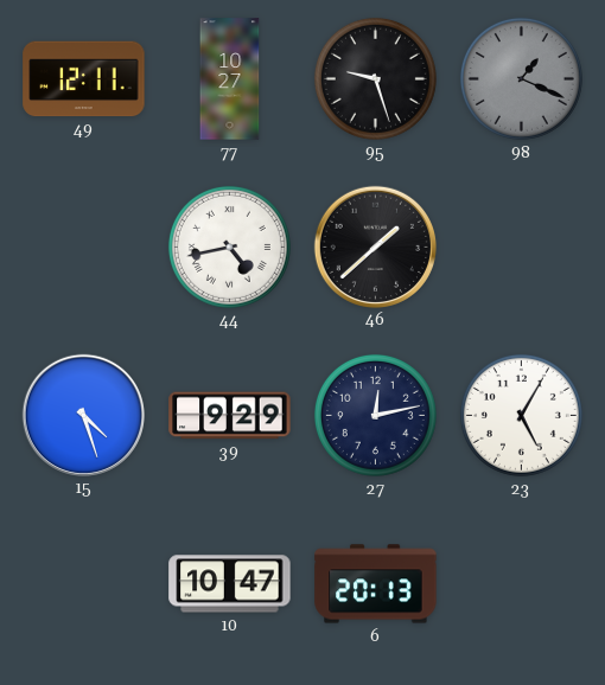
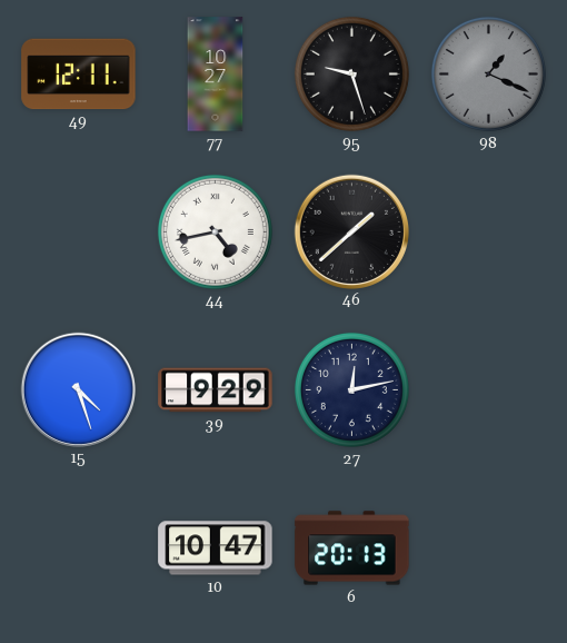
23: 5:05 -> none (521, 415)
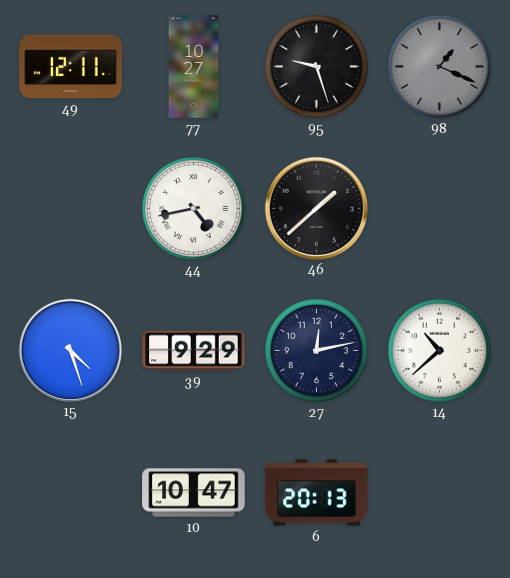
14: none -> 10:38 (439, 350)
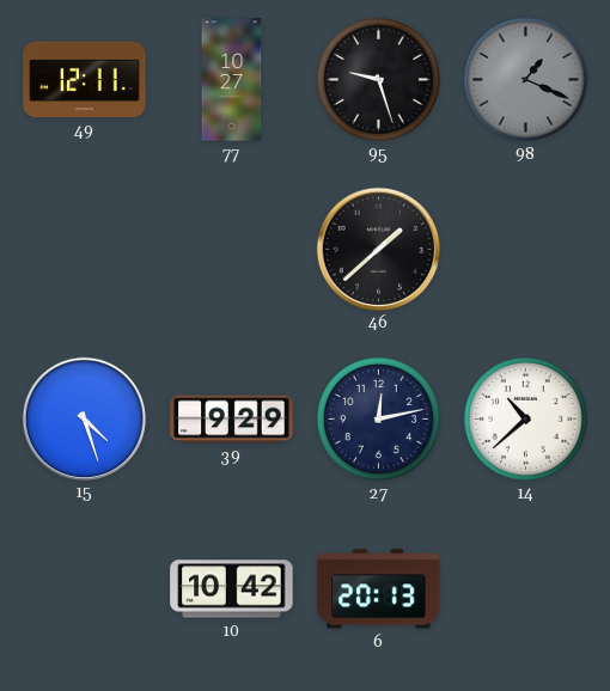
44: 4:43 -> none (193, 208)
10: 10:47 -> 10:42 (232, 589)
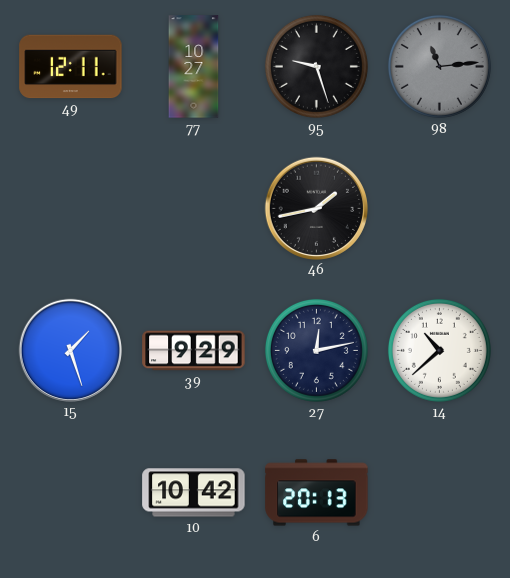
98: 1:19 -> 11:14 (439, 66)
46: 1:38 -> 1:43 (316, 208)
15: 4:27 -> 1:27 (70, 350)
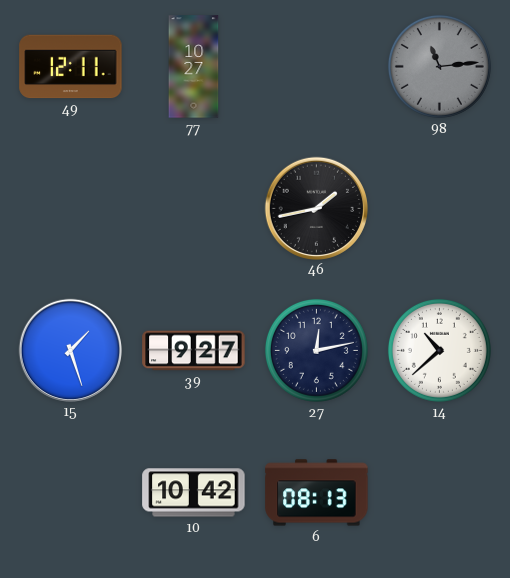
95: 9:27 -> none (316, 66)
39: 9:29 -> 9:27 (194, 351)
6: 20:13 -> 08:13 (317, 493)
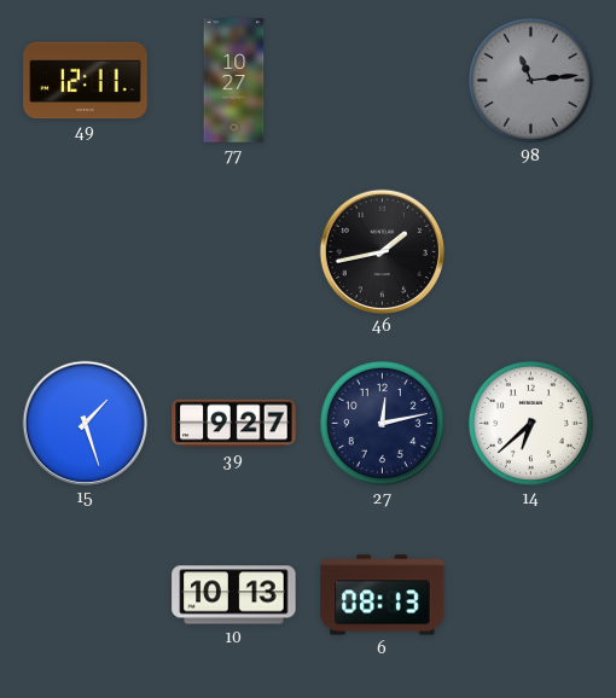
14: 10:38 -> 6:38 (530, 423)
10: 10:42 -> 10:13 (234, 595)
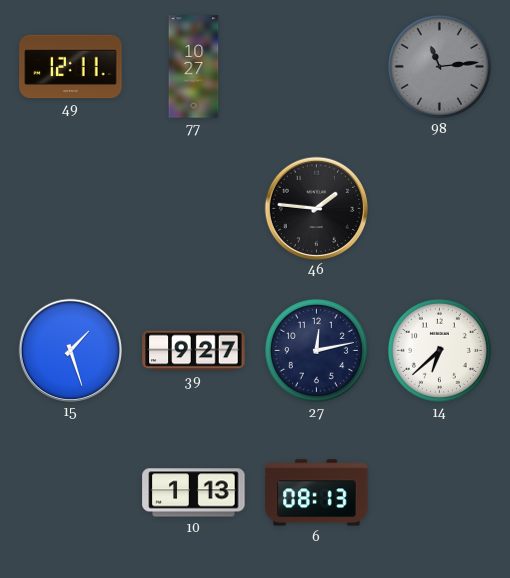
46: 1:43 -> 1:46 (316, 208)
10: 10:13 -> 1:13 (194, 493)
